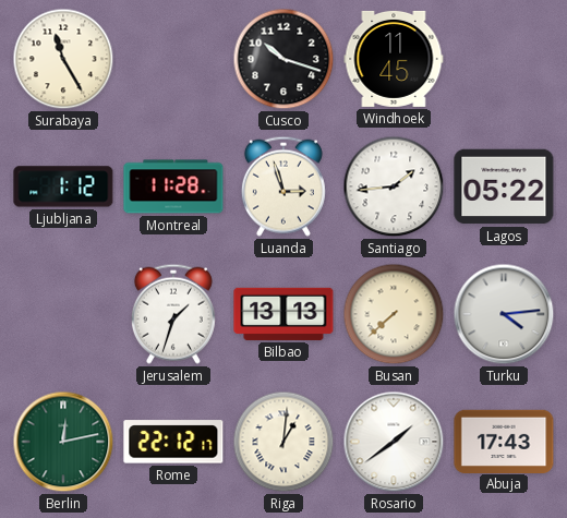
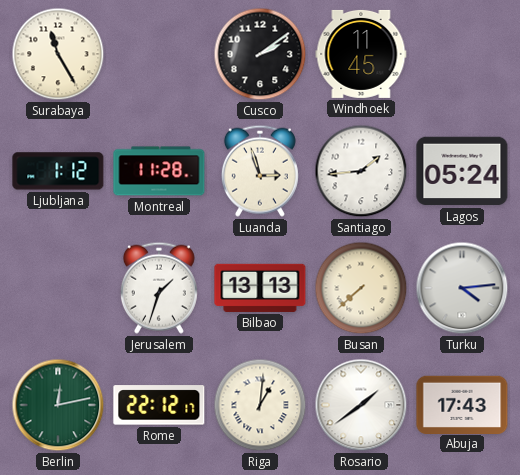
Cusco: 10:18 -> 2:09 (260, 54)
Lagos: 05:22 -> 05:24 (462, 171)
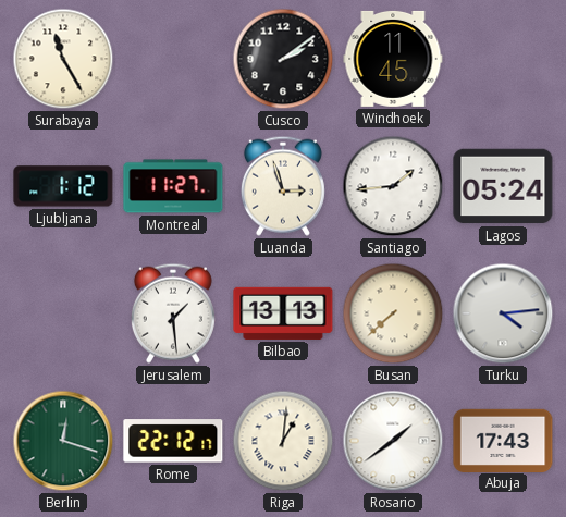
Montreal: 11:28 -> 11:27 (173, 186)
Jerusalem: 1:33 -> 1:29 (173, 313)
Berlin: 12:13 -> 12:18 (63, 441)
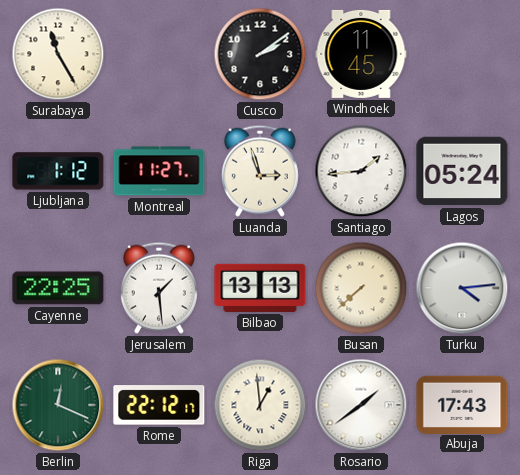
Cayenne: none -> 22:25 (58, 288)
Berlin: 12:18 -> 12:19 (58, 405)
Riga: 1:01 -> 12:59 (260, 405)
